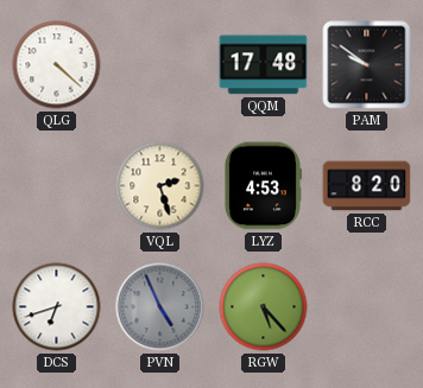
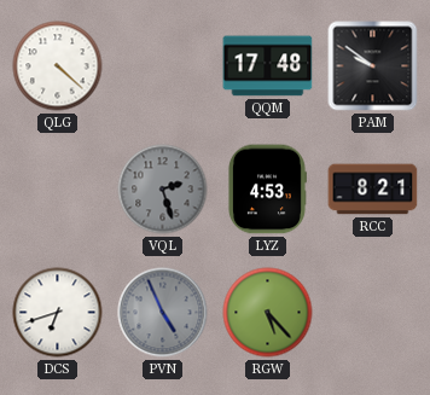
VQL dial: cream -> grey (163, 190)
RCC: 8:20 -> 8:21 (373, 190)
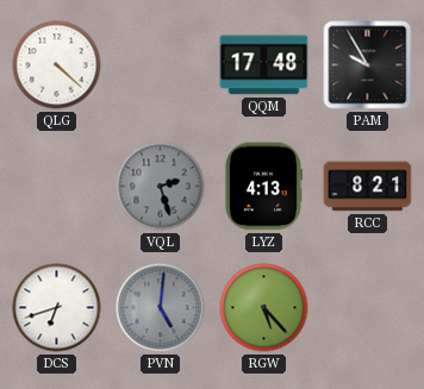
PAM: 9:51 -> 9:55 (368, 65)
LYZ: 4:53 -> 4:13 (263, 187)
PVN: 4:56 -> 5:01 (161, 308)
